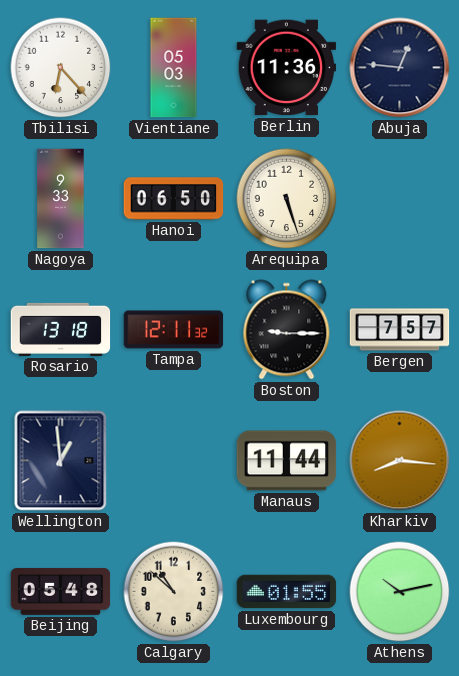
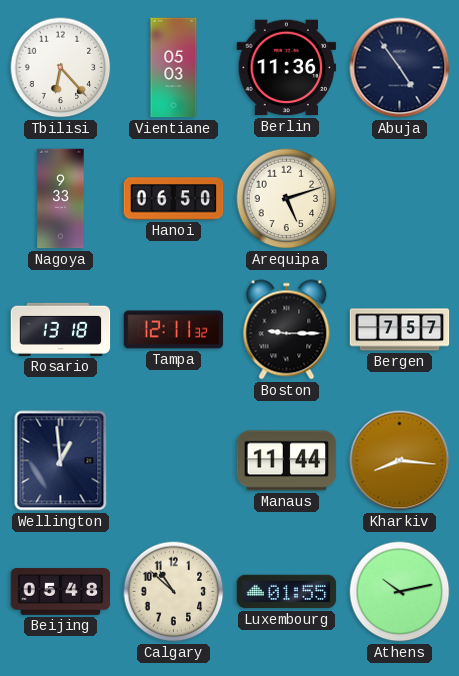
Abuja: 12:46 -> 4:54 (400, 68)
Arequipa: 5:27 -> 5:12 (287, 199)
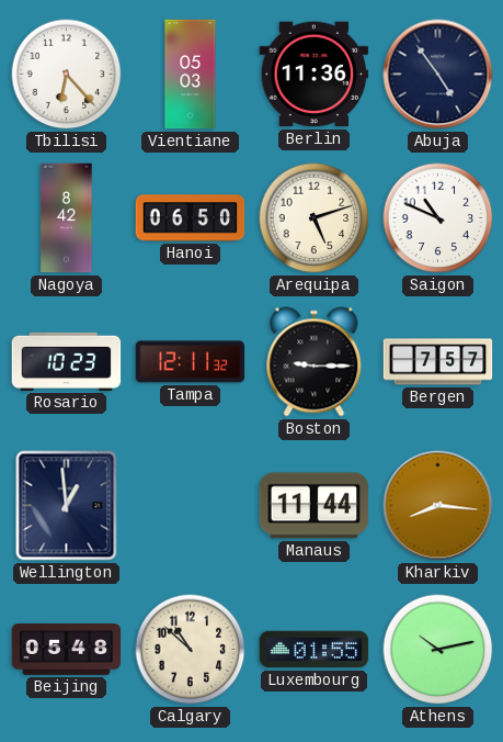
Nagoya: 9:33 -> 8:42 (67, 218)
Saigon: none -> 10:49 (438, 218)
Rosario: 13:18 -> 10:23 (67, 361)
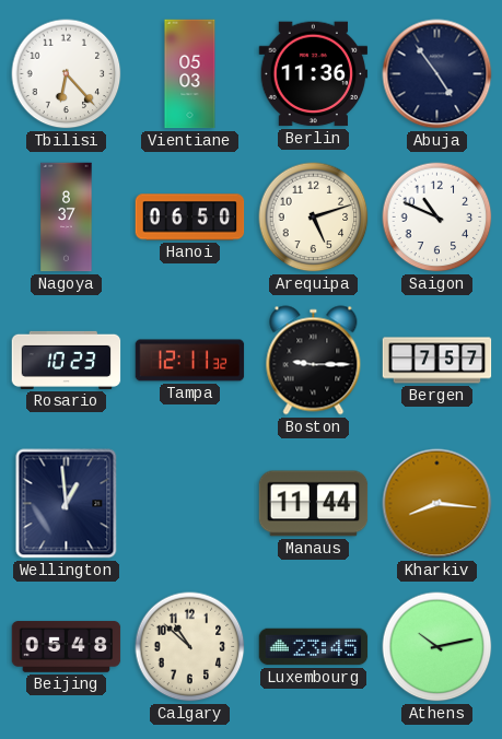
Nagoya: 8:42 -> 8:37 (67, 218)
Luxembourg: 01:55 -> 23:45 (314, 647)
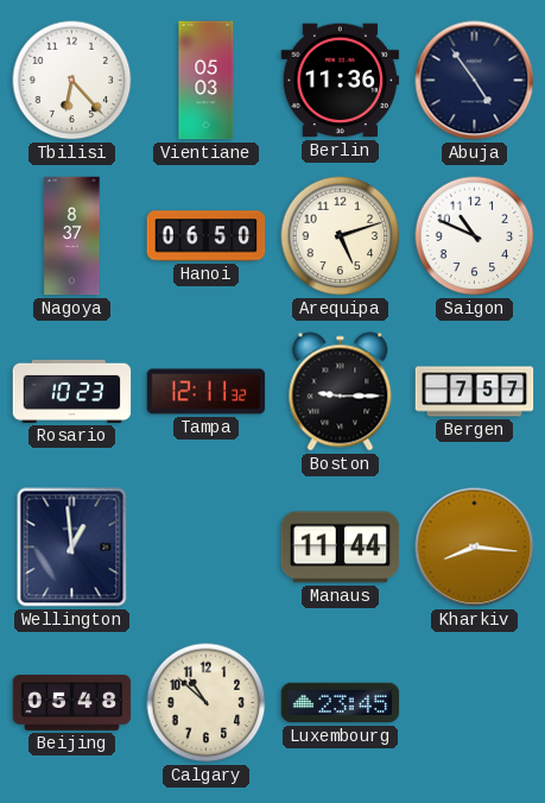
Athens: 10:13 -> none (437, 647)
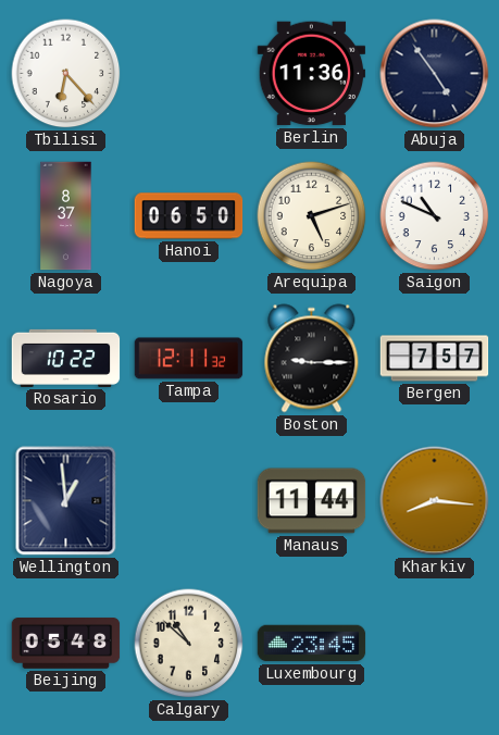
Vientiane: 05:03 -> none (207, 81)
Rosario: 10:23 -> 10:22 (66, 358)
